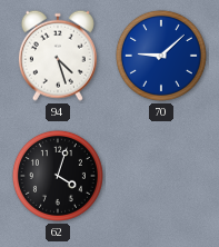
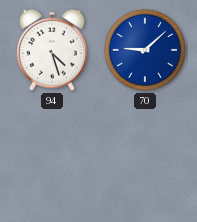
62: 4:03 -> none (58, 176)
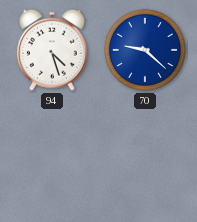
70: 9:08 -> 9:22 (145, 50)
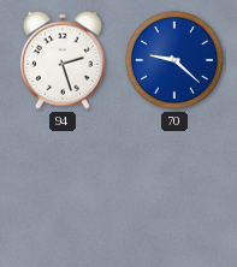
94: 4:27 -> 2:27 (63, 60)
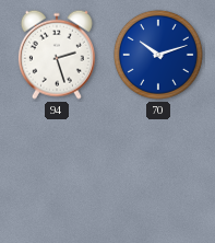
70: 9:22 -> 10:12 (158, 55)
